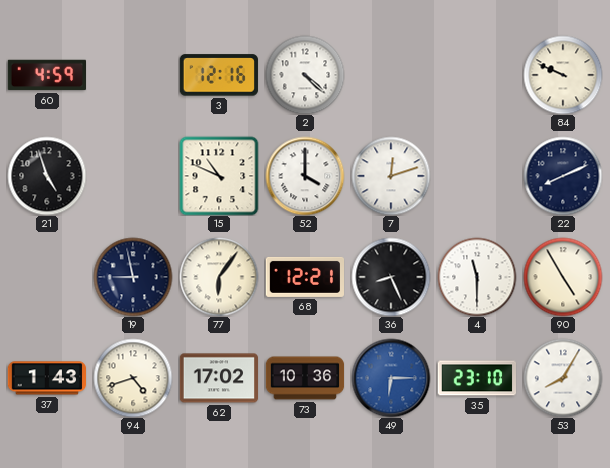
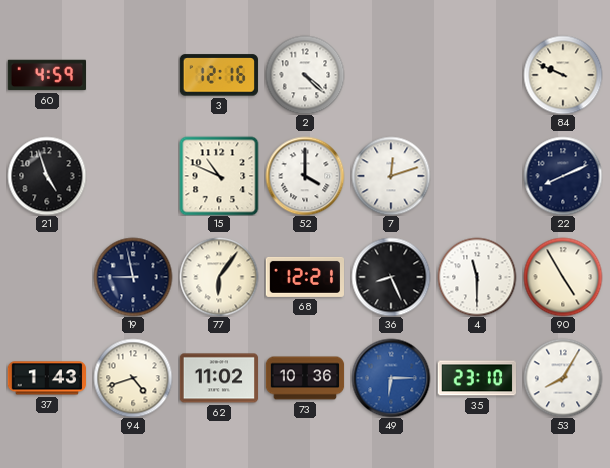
62: 17:02 -> 11:02 (218, 378)
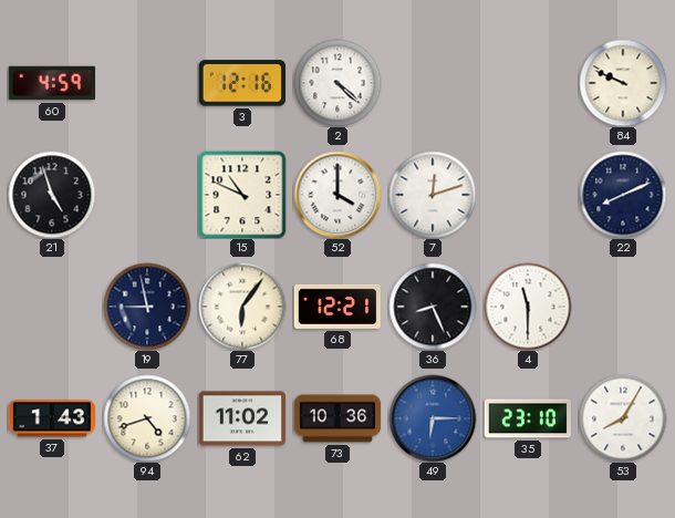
90: 4:55 -> none (563, 277)
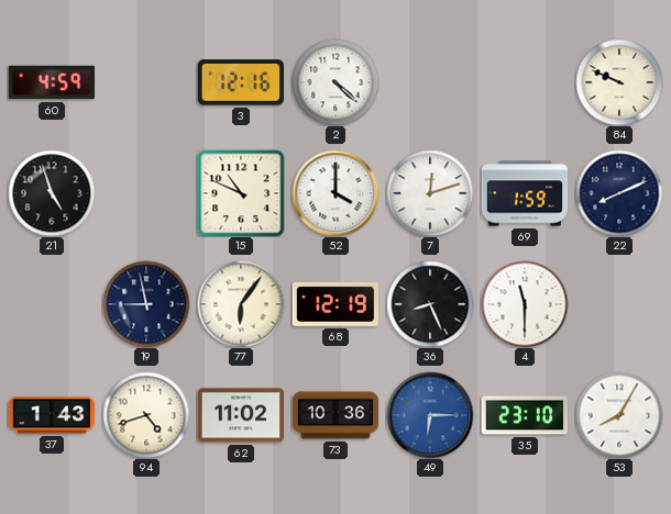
69: none -> 1:59 (525, 193)
68: 12:21 -> 12:19 (335, 304)
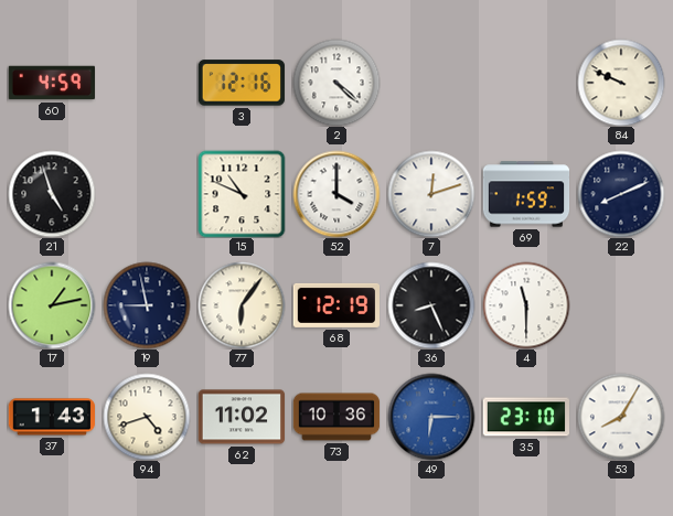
17: none -> 1:13 (52, 305)
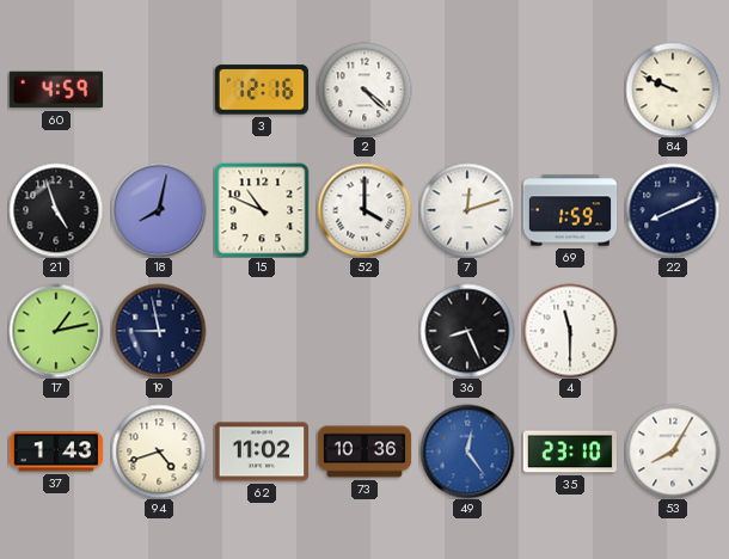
18: none -> 8:02 (159, 210)
77: 6:06 -> none (242, 305)
68: 12:19 -> none (336, 305)
49: 6:15 -> 12:24 (467, 451)
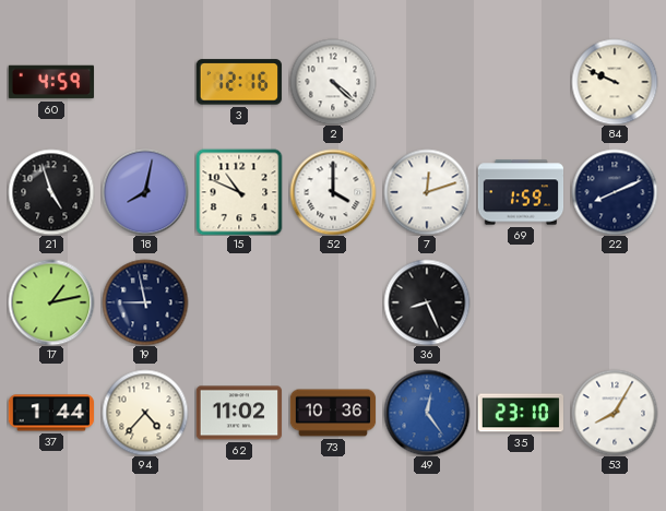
4: 11:30 -> none (570, 331)
37: 1:43 -> 1:44 (50, 413)
94: 4:42 -> 4:37 (145, 413)
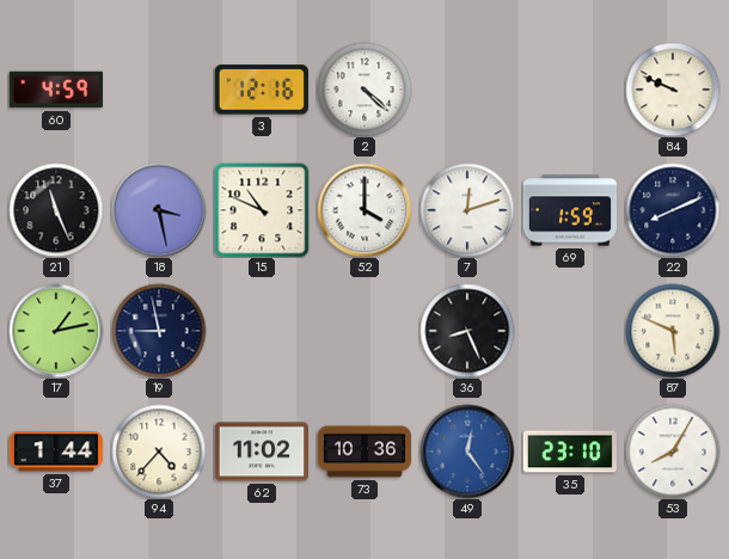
21: 4:57 -> 11:26 (56, 210)
18: 8:02 -> 3:28 (159, 210)
87: none -> 5:49 (673, 331)
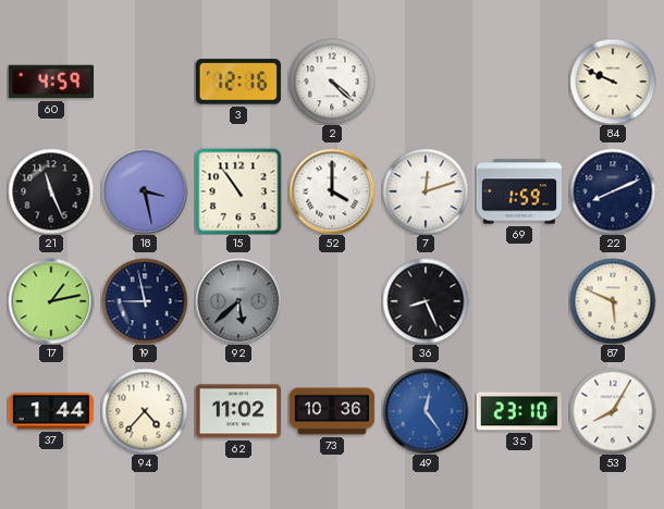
15: 10:49 -> 10:54 (238, 191)
92: none -> 5:38 (238, 301)
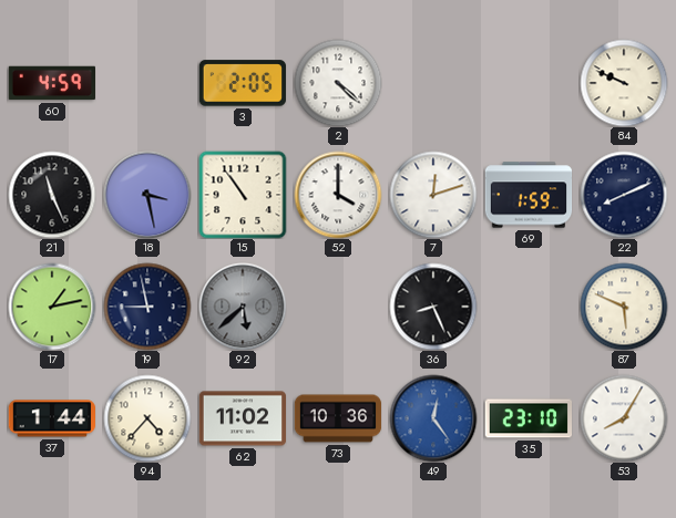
3: 12:16 -> 2:05 (243, 83)
